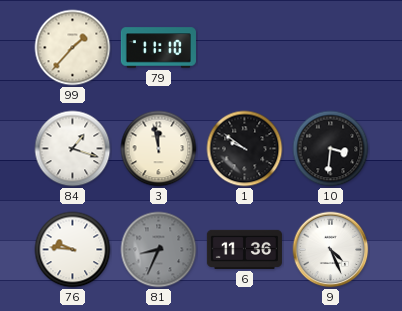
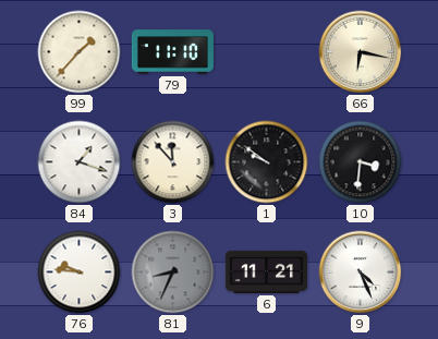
66: none -> 6:17 (361, 52)
3: 11:58 -> 11:53 (173, 162)
6: 11:36 -> 11:21 (266, 271)
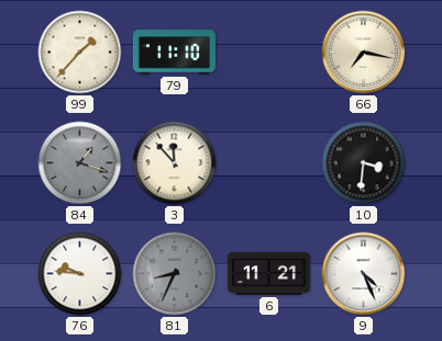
66: 6:17 -> 7:17 (364, 53)
84 dial: white -> grey (80, 163)
1: 9:51 -> none (267, 162)
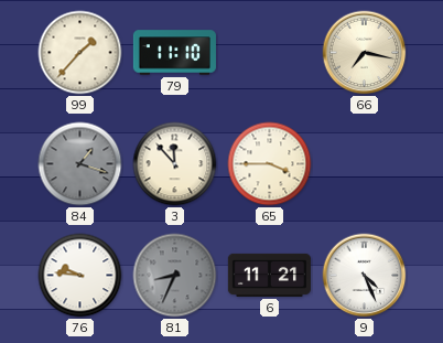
65: none -> 3:45 (270, 164)
10: 3:31 -> none (364, 163)
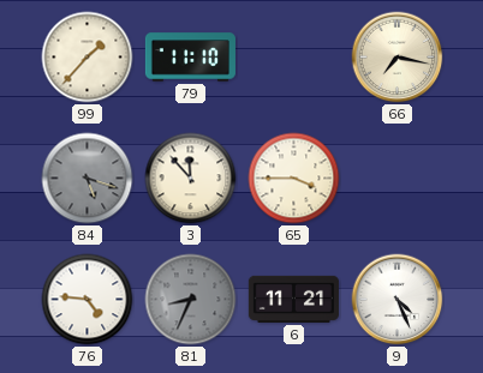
84: 1:18 -> 5:18 (88, 179)
76: 9:46 -> 4:46 (88, 300)
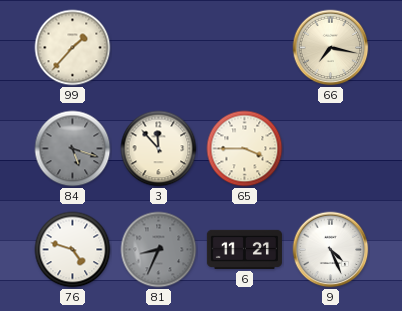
79: 11:10 -> none (190, 58)
76: 4:46 -> 4:48 (73, 250)
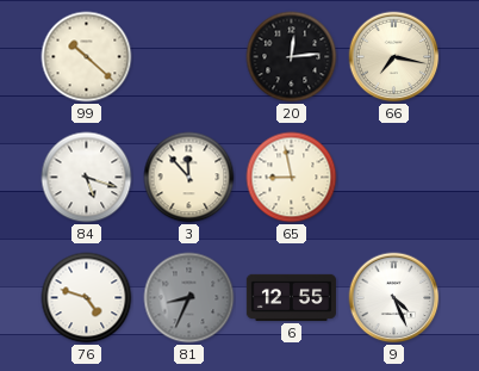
99: 1:37 -> 10:22 (87, 57)
20: none -> 12:14 (292, 57)
84 dial: grey -> white (87, 178)
65: 3:45 -> 8:58 (292, 178)
6: 11:21 -> 12:55 (291, 297)
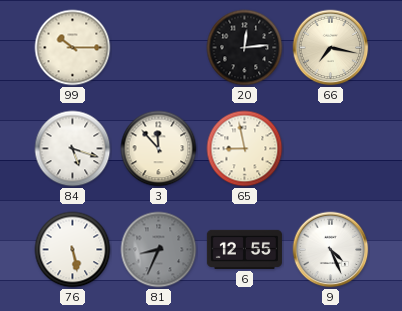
99: 10:22 -> 10:15 (73, 48)
76: 4:48 -> 5:28 (73, 250)
